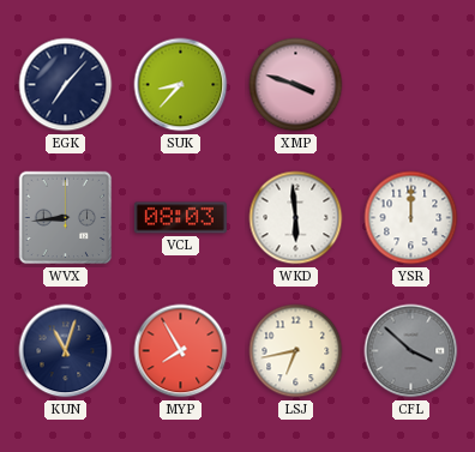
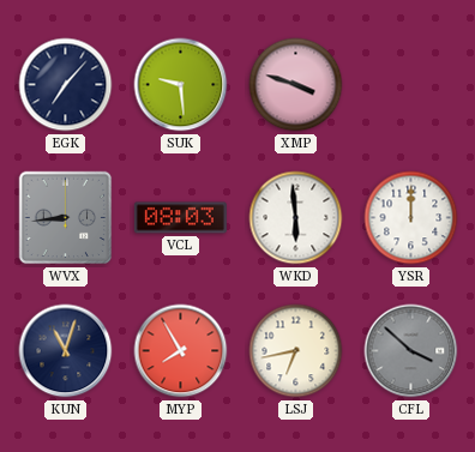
SUK: 8:37 -> 9:29 (181, 85)
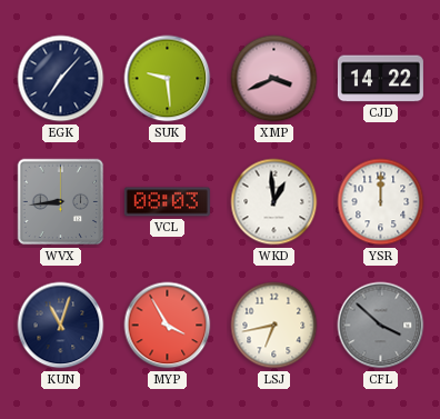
XMP: 3:48 -> 3:41 (274, 79)
CJD: none -> 14:22 (380, 79)
WKD: 5:59 -> 12:59 (274, 202)
MYP: 7:55 -> 3:55 (168, 326)
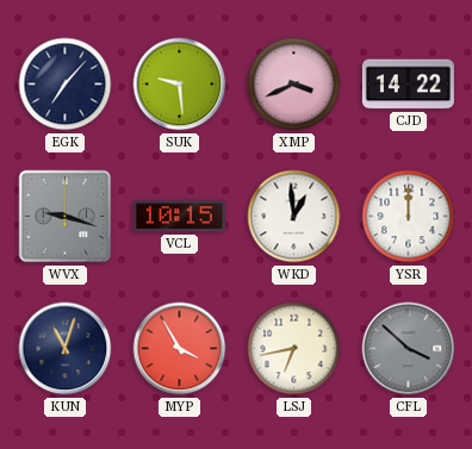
WVX: 8:44 -> 9:18 (66, 217)
VCL: 08:03 -> 10:15 (179, 217)
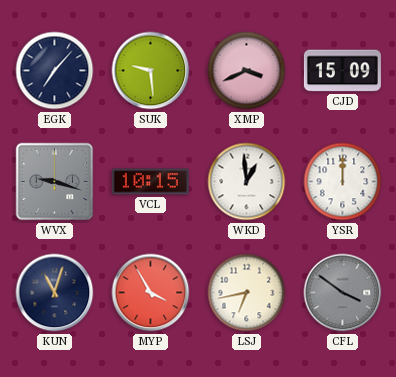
CJD: 14:22 -> 15:09 (342, 71)
CFL: 3:52 -> 3:51 (343, 293)
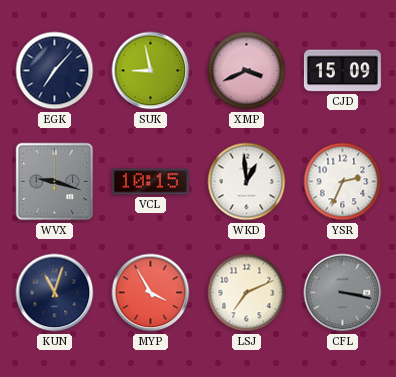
SUK: 9:29 -> 8:58 (151, 71)
YSR: 12:00 -> 2:34 (343, 182)
LSJ: 6:43 -> 7:11 (247, 293)
CFL: 3:51 -> 3:17 (343, 293)
